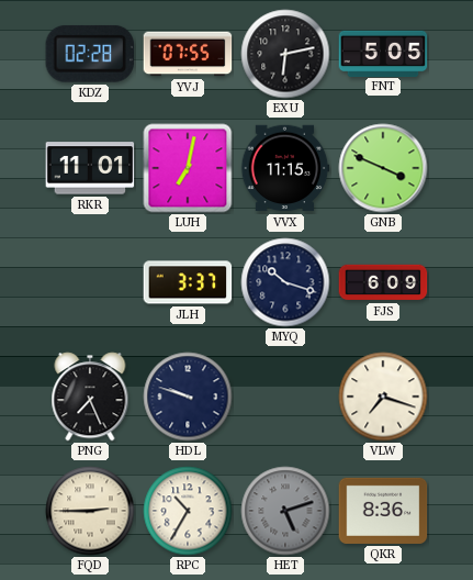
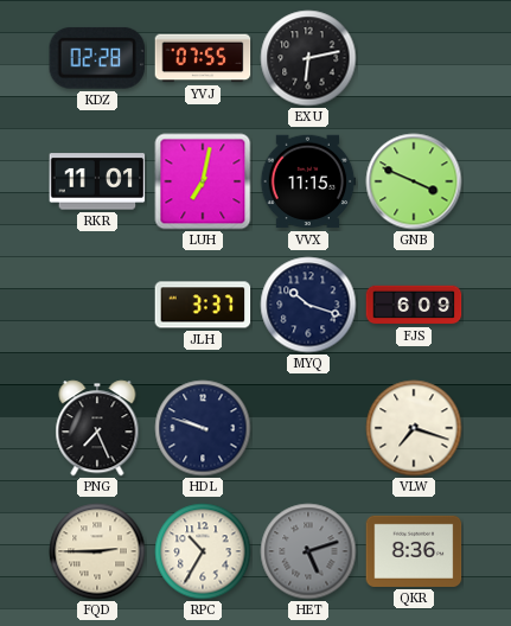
FNT: 5:05 -> none (383, 53)
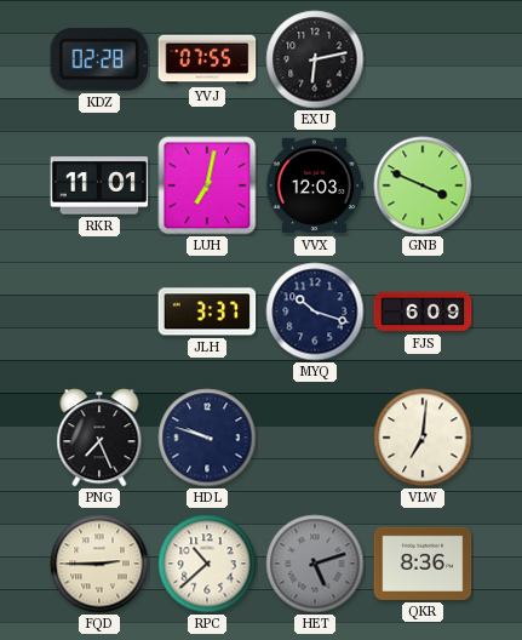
VVX: 11:15 -> 12:03 (315, 185)
VLW: 7:18 -> 7:01 (423, 438)
RPC: 10:35 -> 10:38 (207, 564)
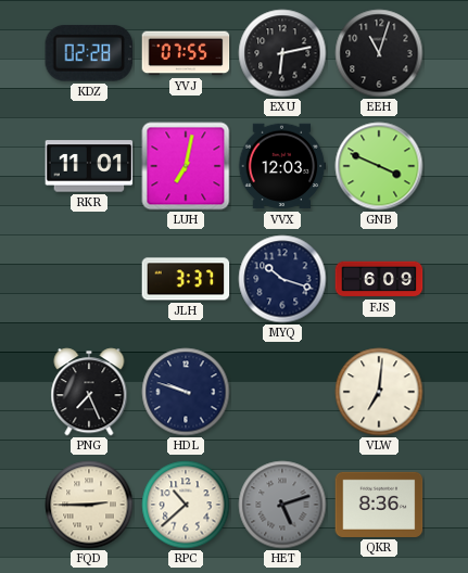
EEH: none -> 11:03 (379, 53)
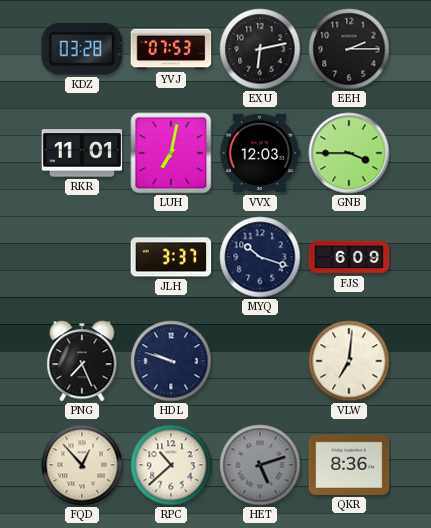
KDZ: 02:28 -> 03:28 (81, 49)
YVJ: 07:55 -> 07:53 (171, 49)
EEH: 11:03 -> 2:15 (349, 49)
GNB: 3:49 -> 3:45 (349, 153)
FQD: 2:45 -> 12:53 (82, 465)
